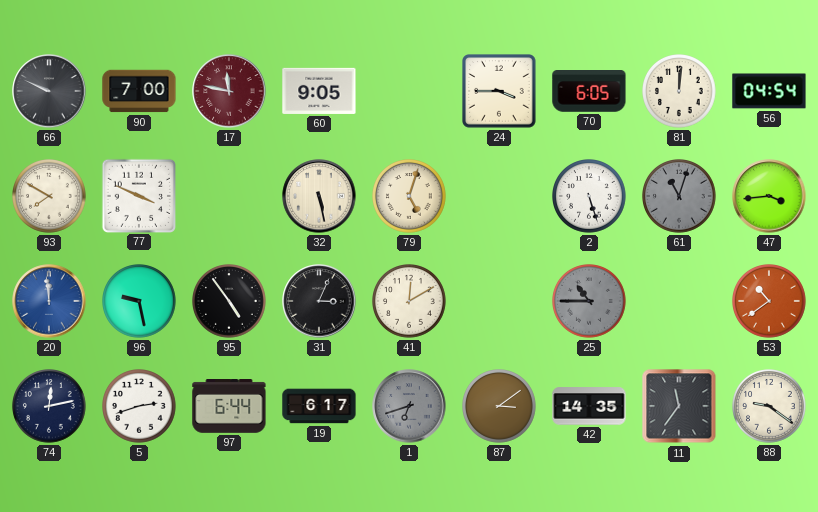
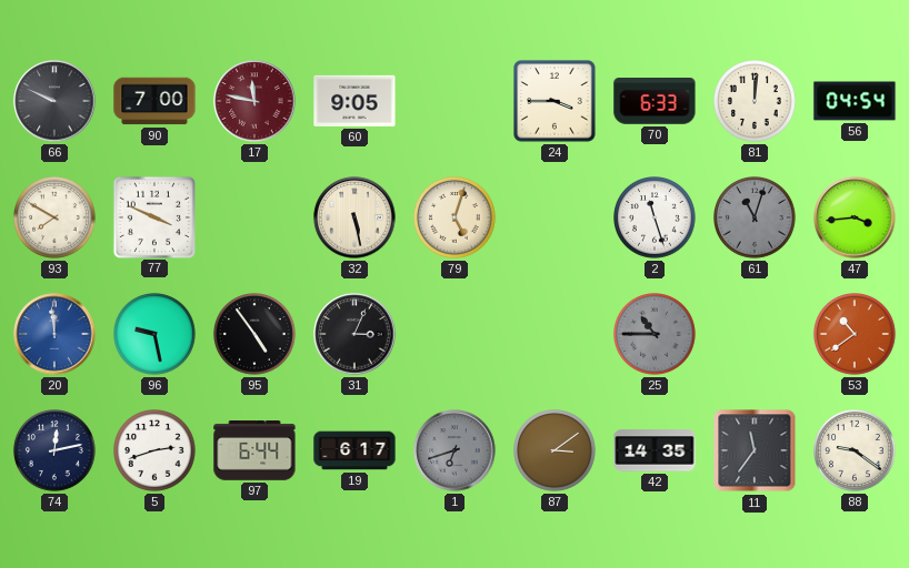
70: 6:05 -> 6:33 (655, 101)
2: 5:27 -> 11:27 (656, 219)
41: 12:10 -> none (410, 302)
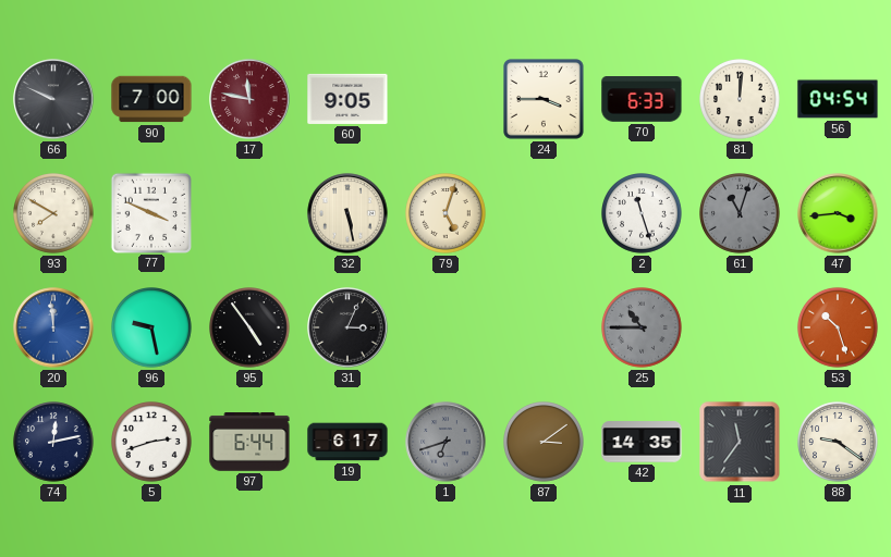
53: 10:39 -> 10:27 (839, 329)
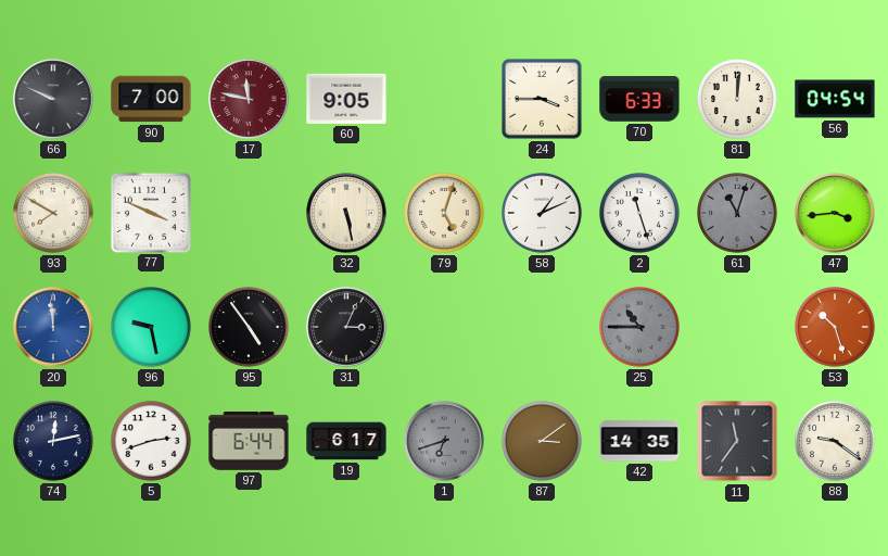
58: none -> 1:11 (543, 214)
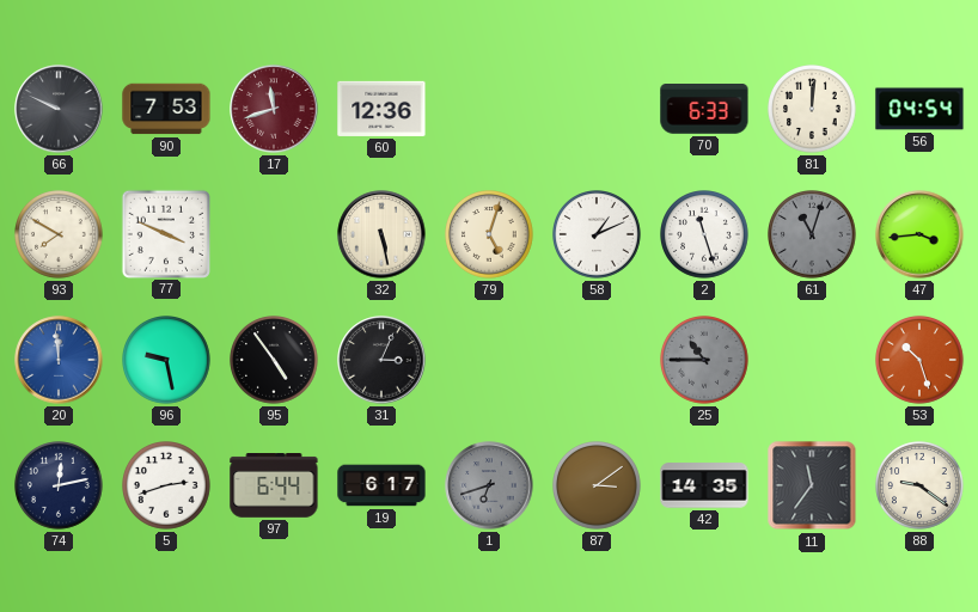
90: 7:00 -> 7:53 (166, 109)
17: 11:47 -> 11:42 (274, 109)
60: 9:05 -> 12:36 (381, 109)
24: 3:45 -> none (543, 100)
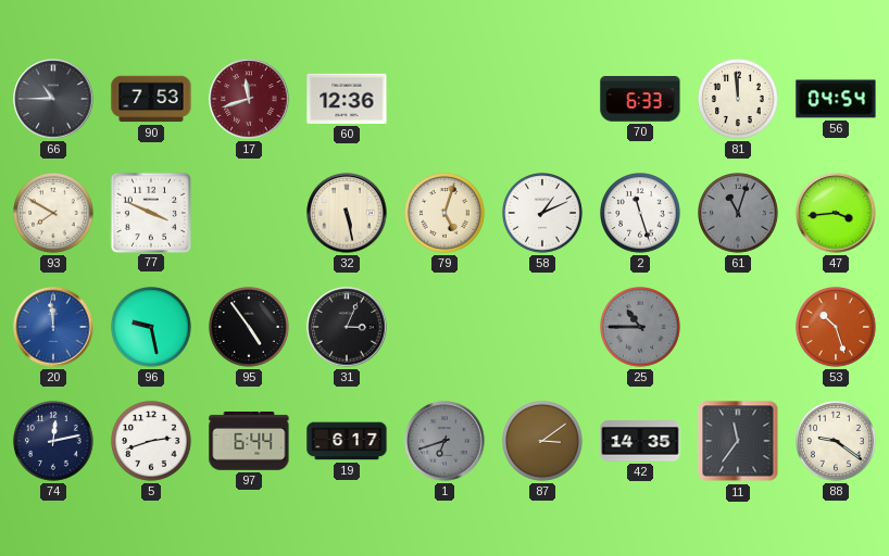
66: 9:49 -> 10:45 (53, 99)
81: 12:01 -> 11:59 (739, 100)
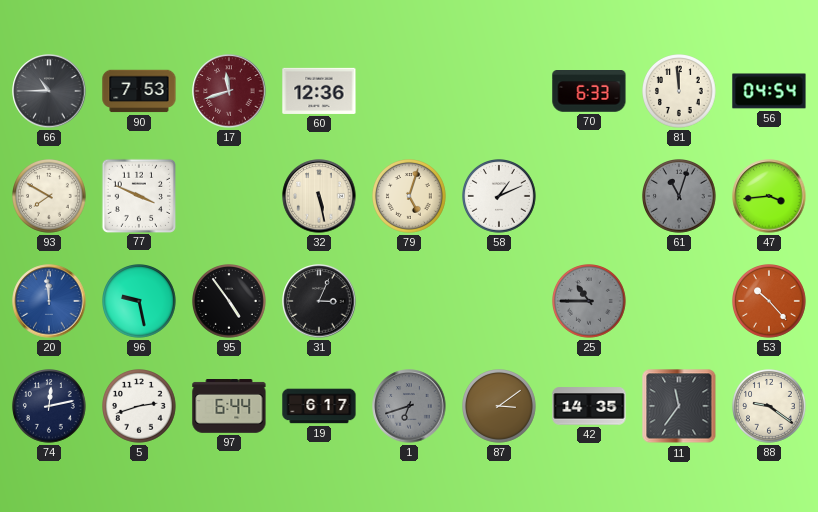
2: 11:27 -> none (641, 214)
53: 10:27 -> 10:23 (770, 302)
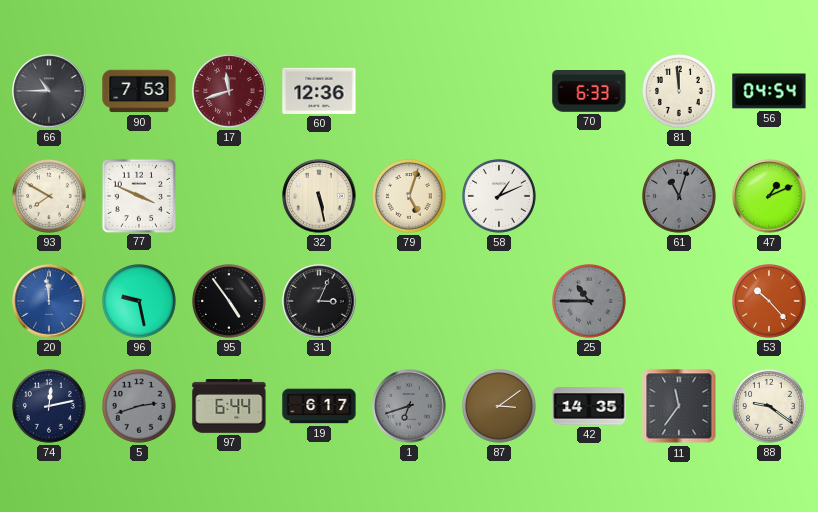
47: 3:44 -> 1:11 (769, 196)
5 dial: white -> grey (140, 407)
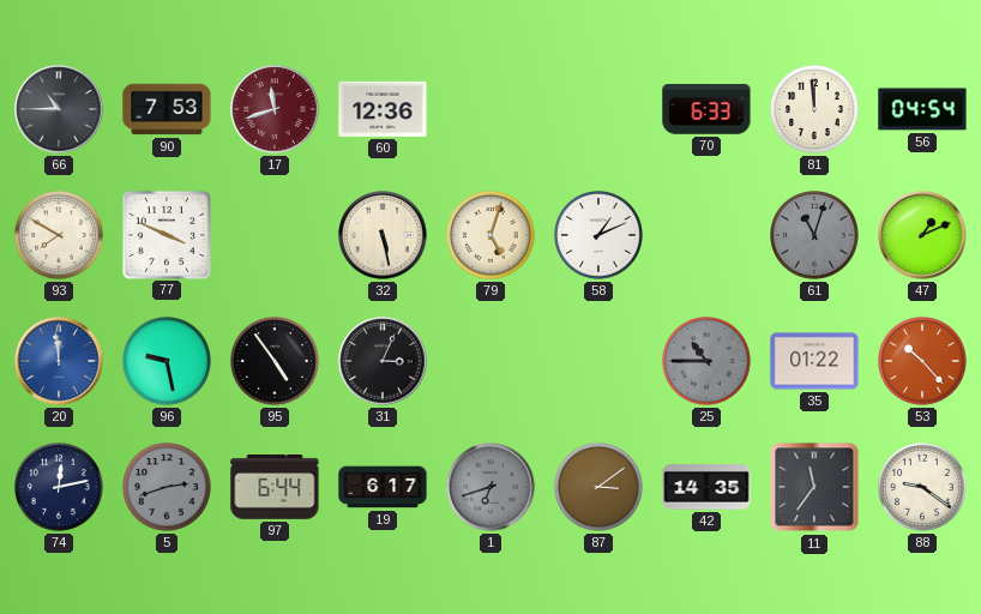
35: none -> 01:22 (814, 361)
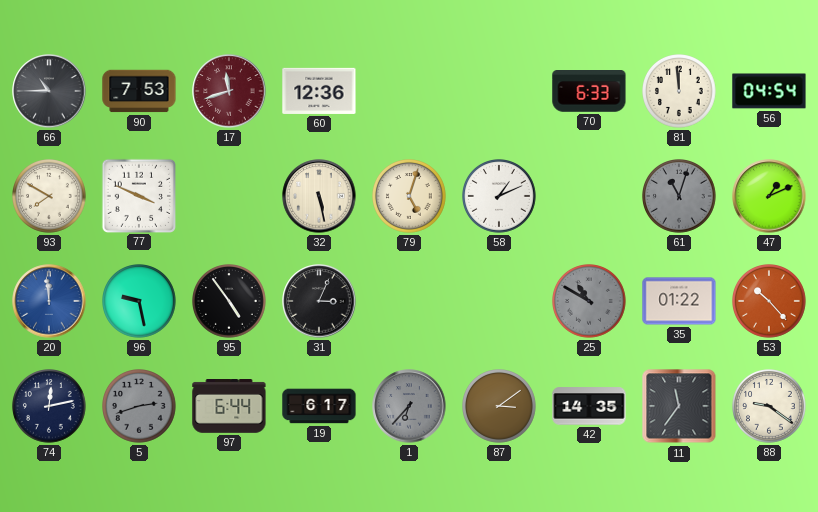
25: 10:45 -> 10:50 (590, 302)
1: 6:42 -> 6:37 (409, 406)
